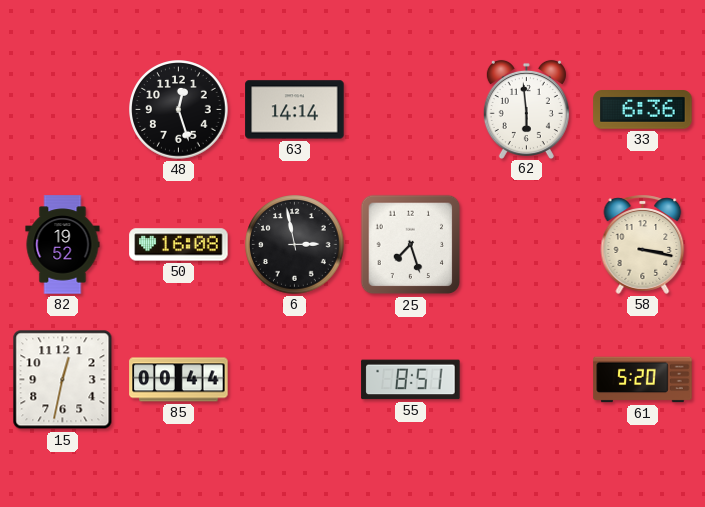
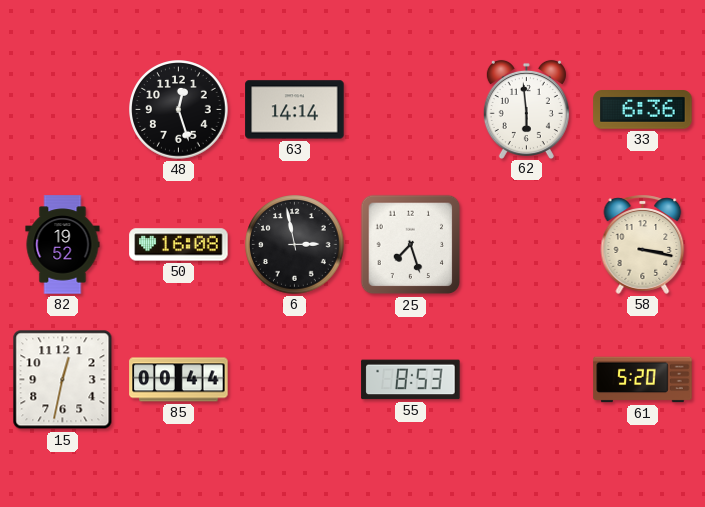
55: 8:51 -> 8:53 (411, 380)
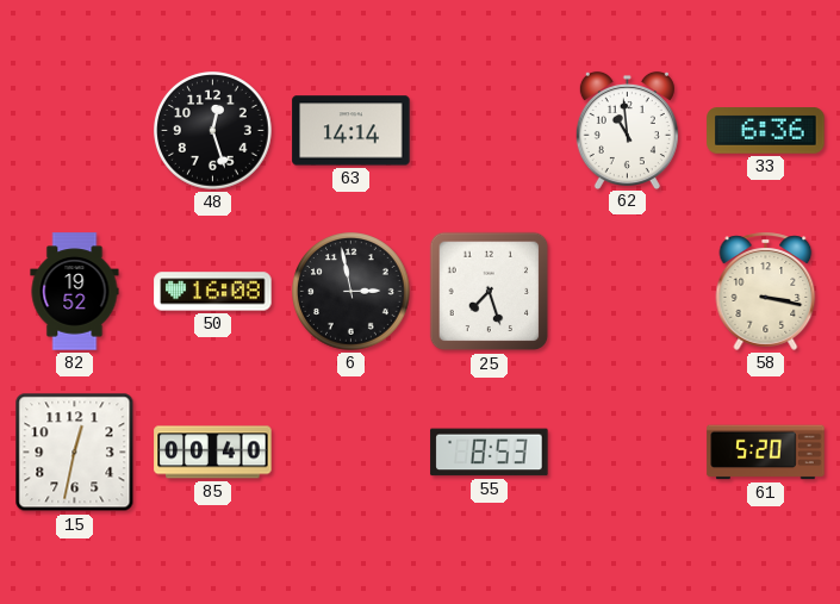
62: 5:59 -> 10:59 (627, 130)
85: 00:44 -> 00:40 (213, 453)
